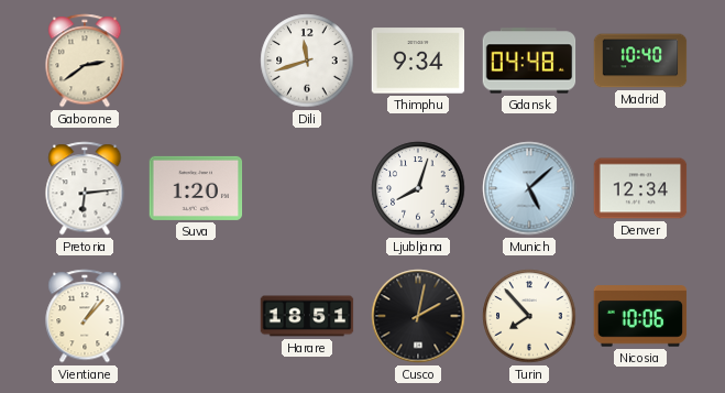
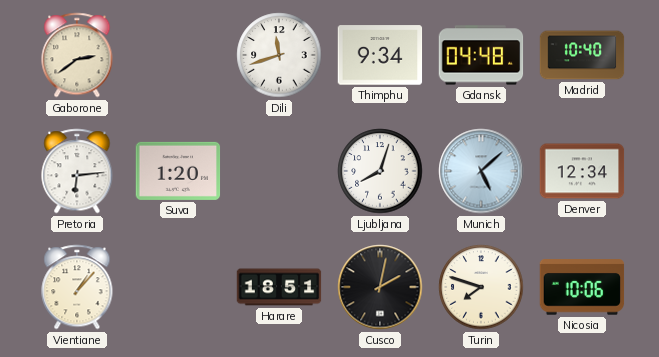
Turin: 7:53 -> 7:48 (481, 287)
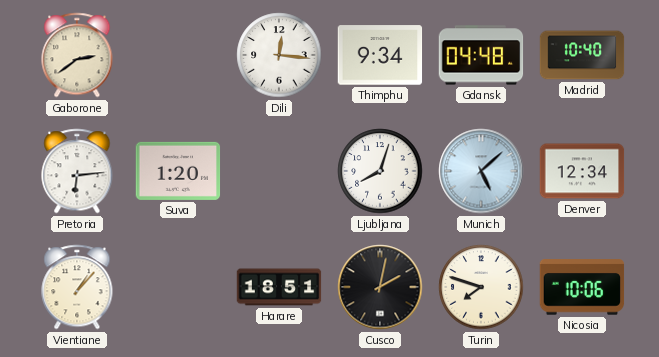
Dili: 11:42 -> 12:16 (279, 55)
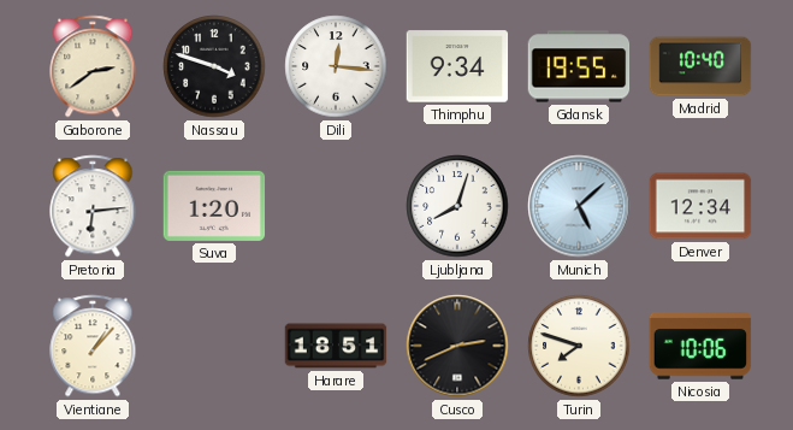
Nassau: none -> 3:48 (214, 66)
Gdansk: 04:48 -> 19:55 (579, 66)
Cusco: 2:02 -> 2:41 (457, 346)
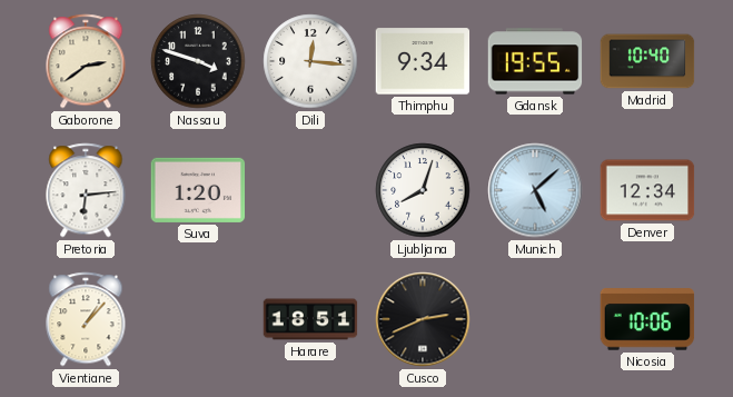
Turin: 7:48 -> none (579, 346)
